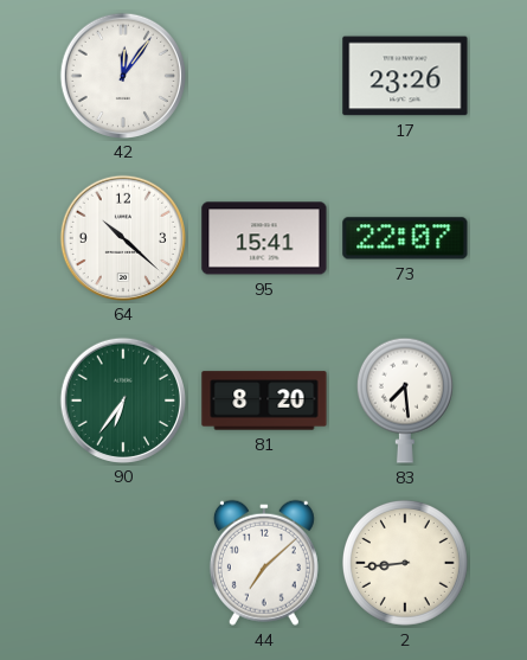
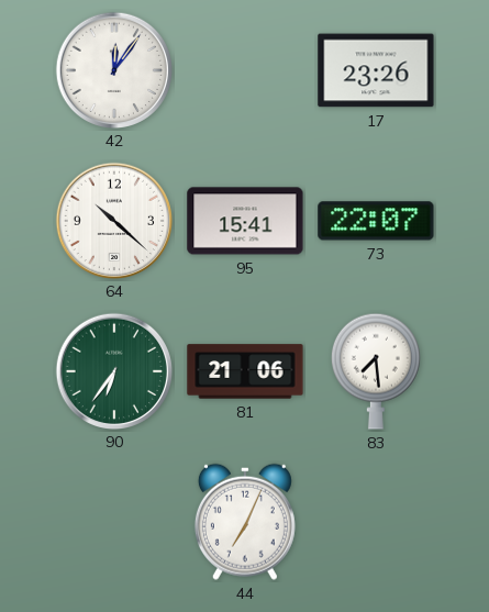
81: 8:20 -> 21:06 (245, 371)
44: 7:08 -> 7:04 (245, 522)
2: 8:44 -> none (405, 563)
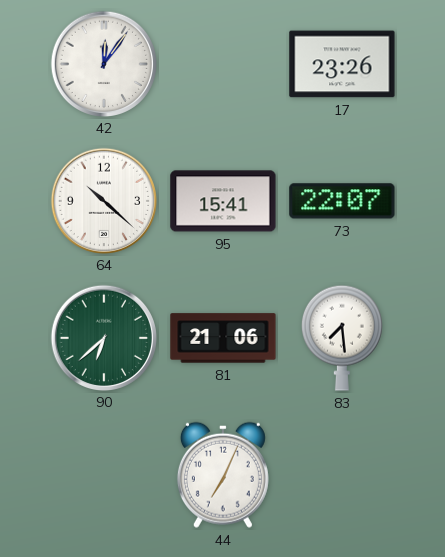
90: 6:36 -> 6:38 (103, 337)
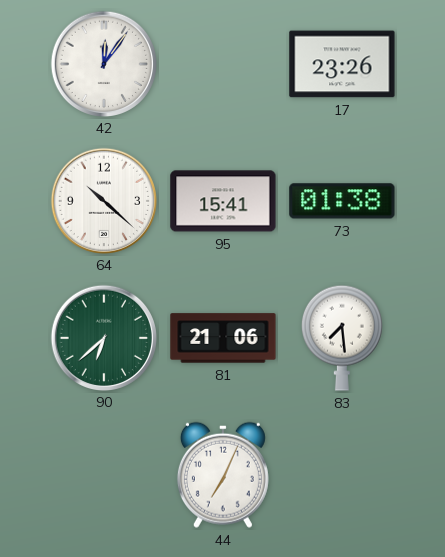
73: 22:07 -> 01:38 (342, 201)
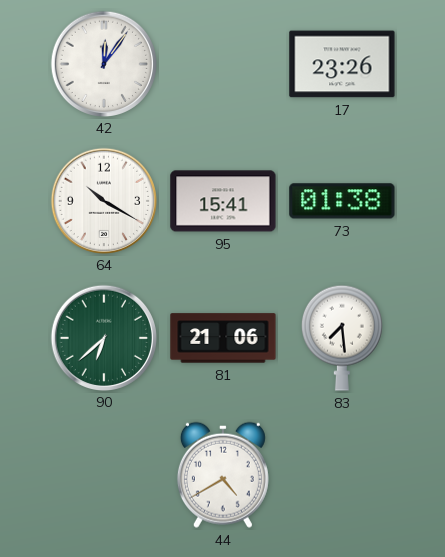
64: 10:22 -> 10:20 (103, 200)
44: 7:04 -> 4:40 (223, 475)
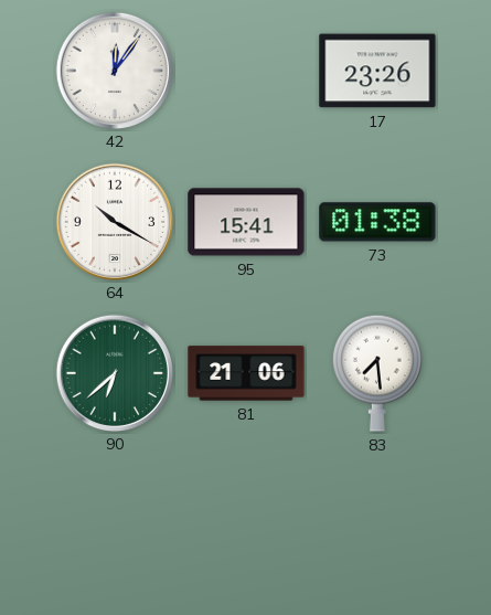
44: 4:40 -> none (223, 475)
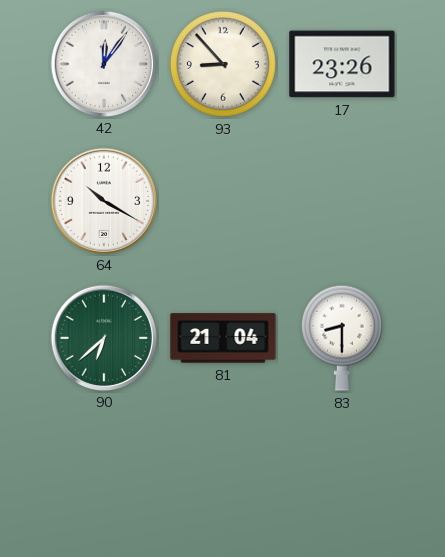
93: none -> 8:53 (223, 64)
95: 15:41 -> none (246, 222)
73: 01:38 -> none (377, 222)
81: 21:06 -> 21:04 (223, 338)
83: 7:29 -> 8:30 (342, 338)
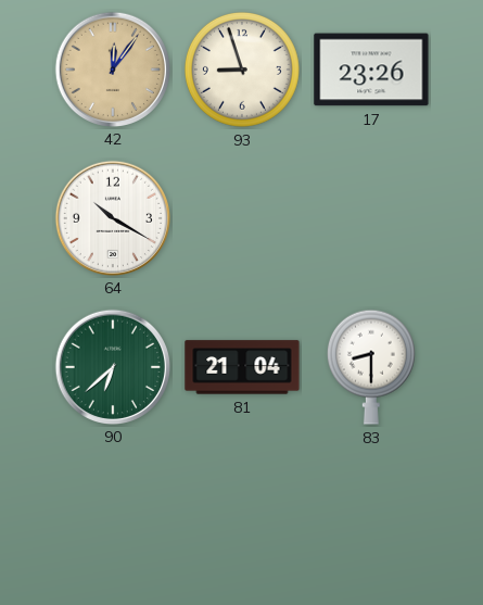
42 dial: white -> champagne (112, 68)
93: 8:53 -> 8:57 (242, 70)
